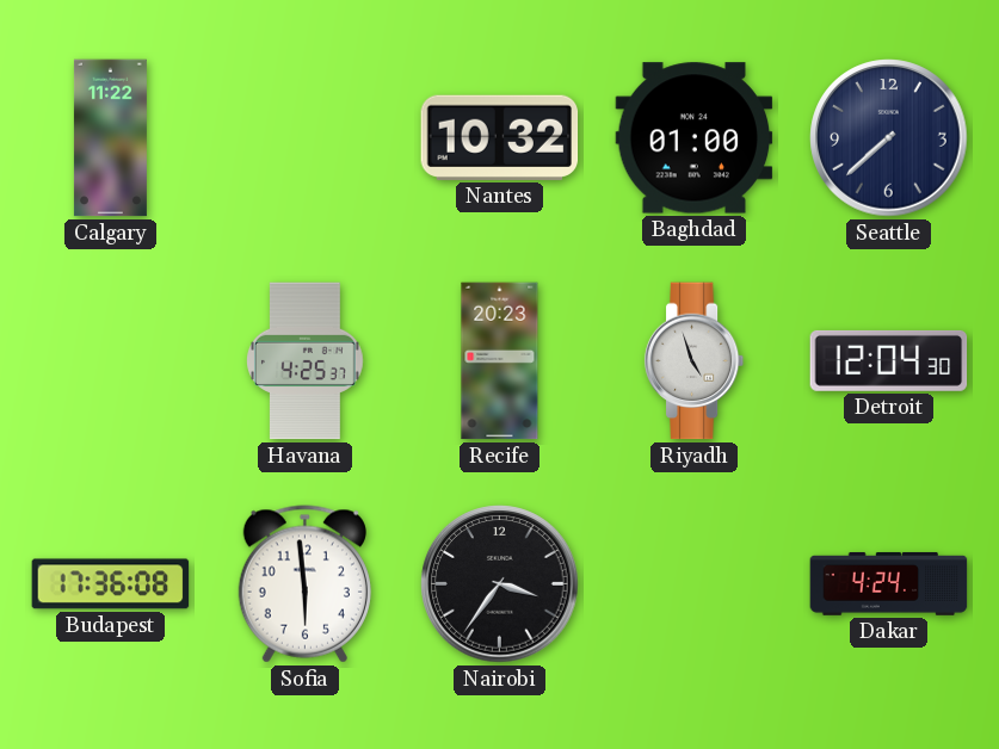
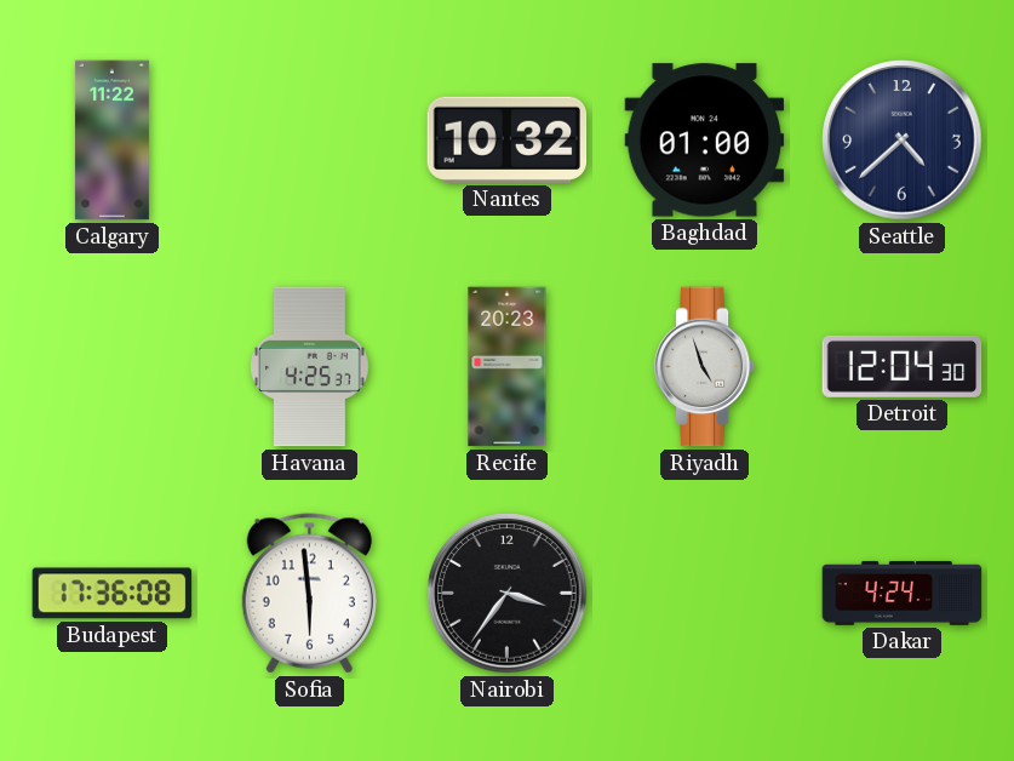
Seattle: 7:38 -> 4:38 (903, 141)
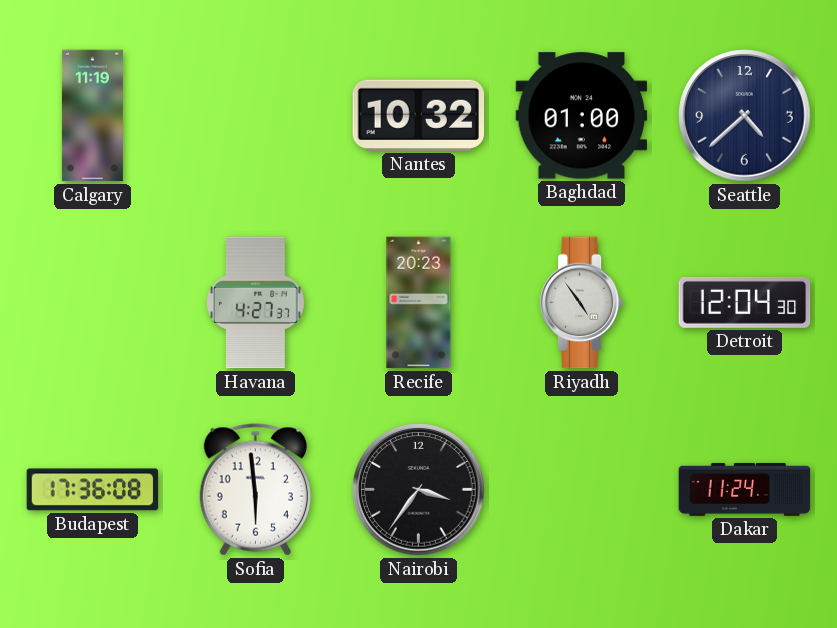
Calgary: 11:22 -> 11:19 (92, 116)
Havana: 4:25 -> 4:27 (256, 303)
Riyadh: 4:57 -> 4:54 (582, 303)
Dakar: 4:24 -> 11:24 (745, 489)
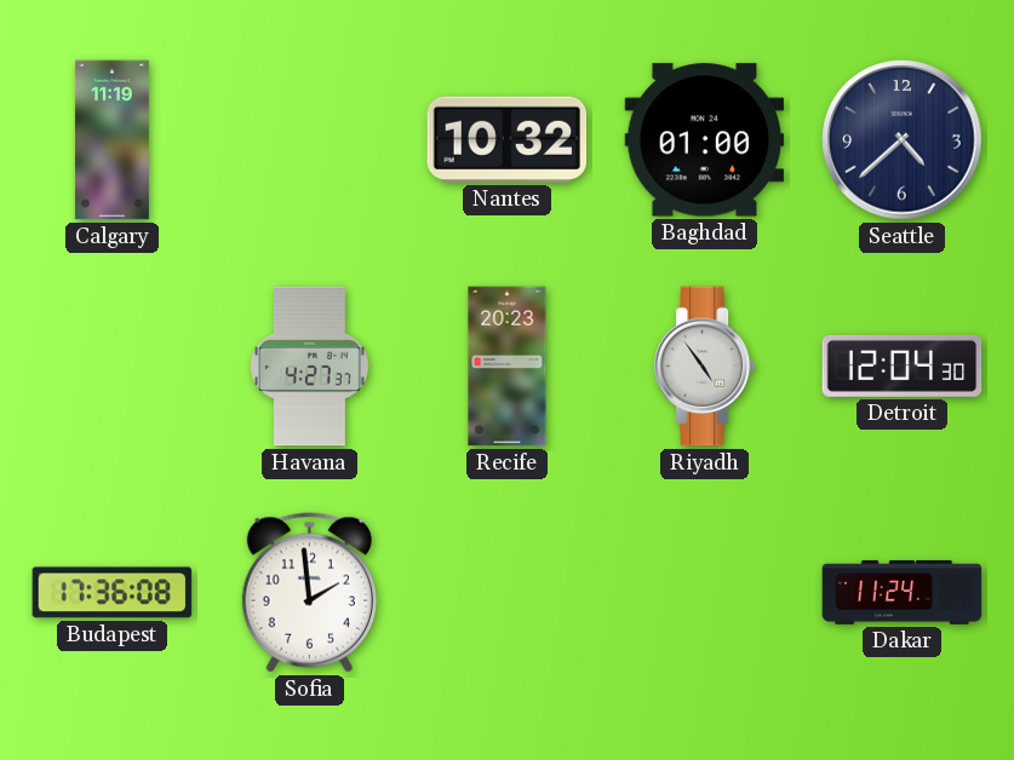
Sofia: 5:59 -> 1:59 (309, 593)
Nairobi: 3:36 -> none (419, 490)
